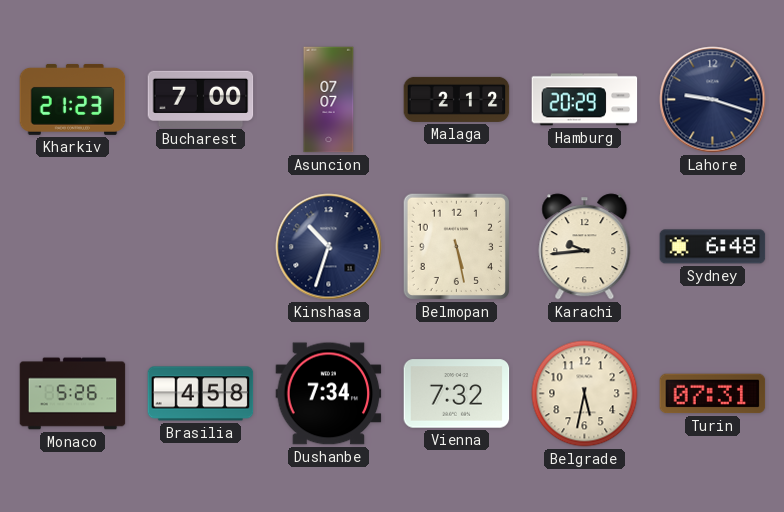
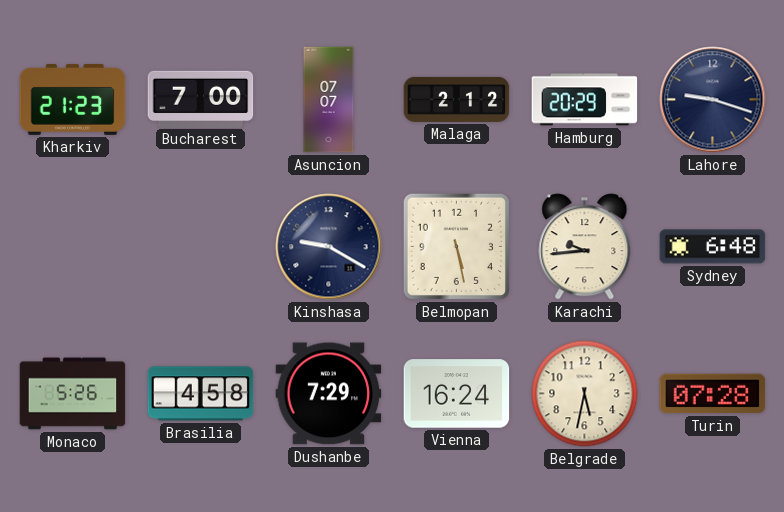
Kinshasa: 10:33 -> 9:20 (329, 247)
Dushanbe: 7:34 -> 7:29 (329, 394)
Vienna: 7:32 -> 16:24 (457, 394)
Turin: 07:31 -> 07:28 (713, 394)
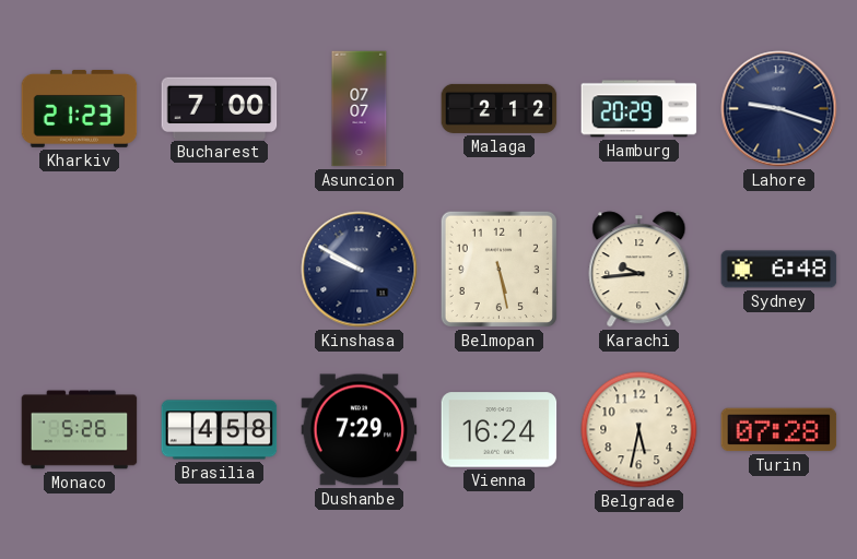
Kinshasa: 9:20 -> 9:50 (360, 270)
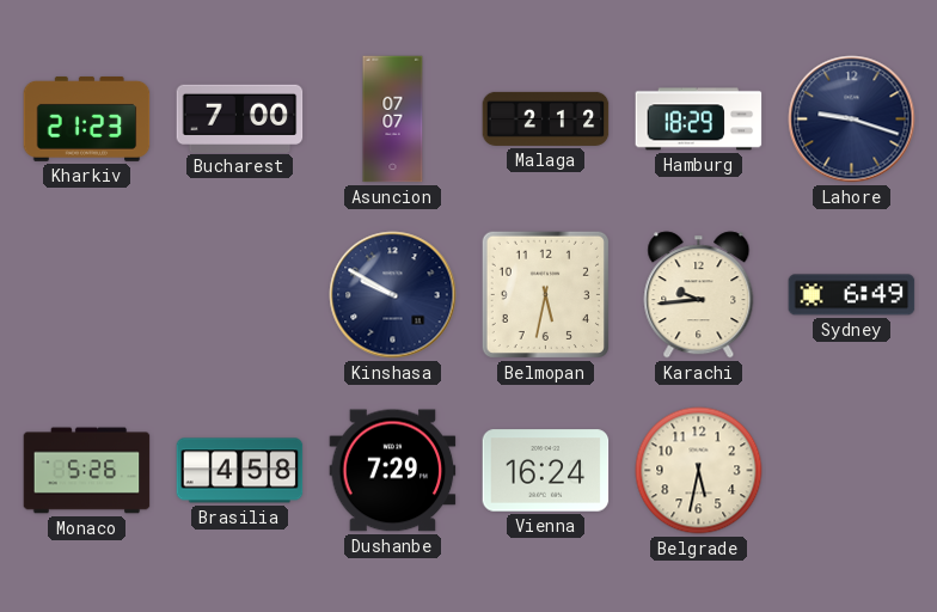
Hamburg: 20:29 -> 18:29 (699, 120)
Belmopan: 5:28 -> 5:32 (545, 294)
Sydney: 6:48 -> 6:49 (852, 295)
Turin: 07:28 -> none (779, 430)
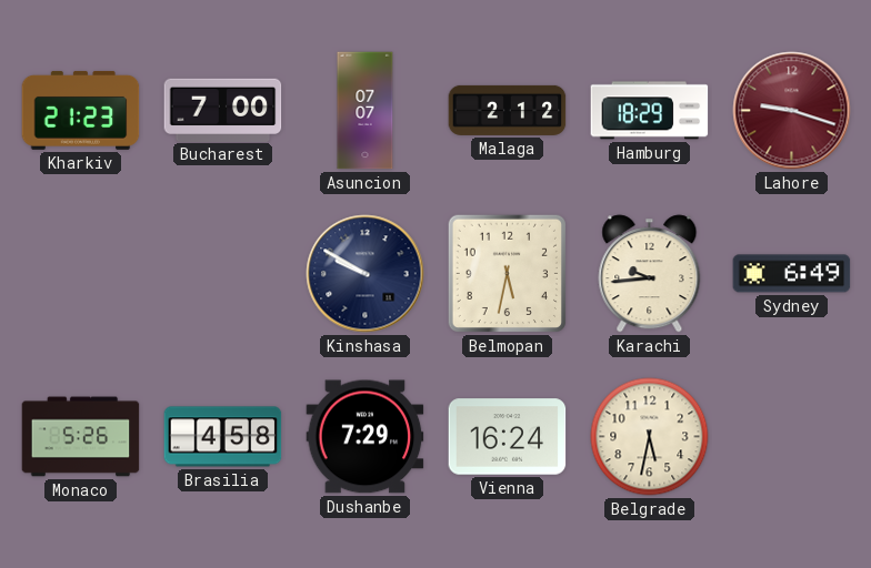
Lahore dial: navy -> burgundy (792, 111)
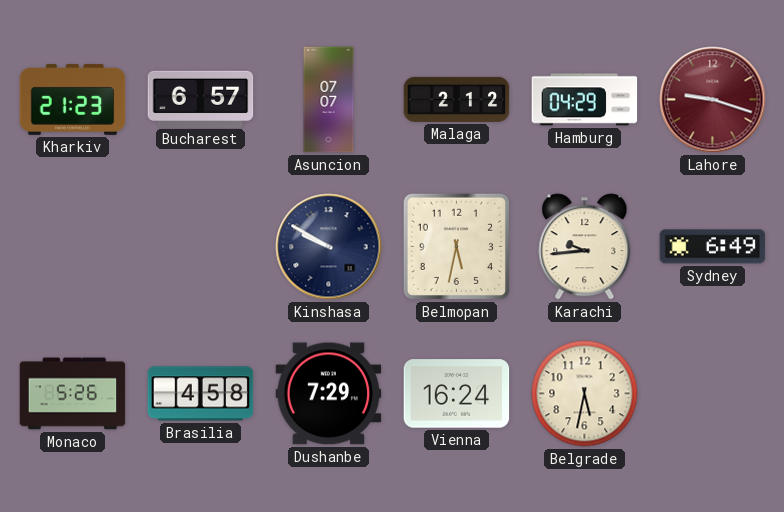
Bucharest: 7:00 -> 6:57 (201, 99)
Hamburg: 18:29 -> 04:29 (585, 100)
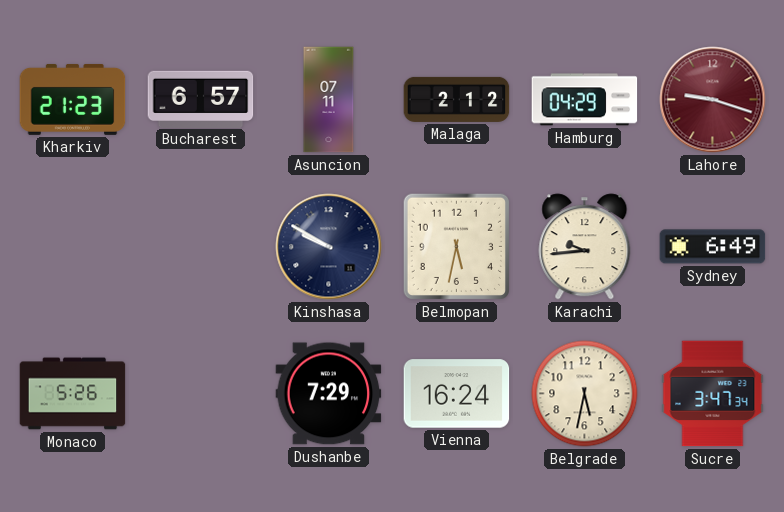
Asuncion: 07:07 -> 07:11 (329, 100)
Brasilia: 4:58 -> none (201, 394)
Sucre: none -> 3:47 (713, 394)
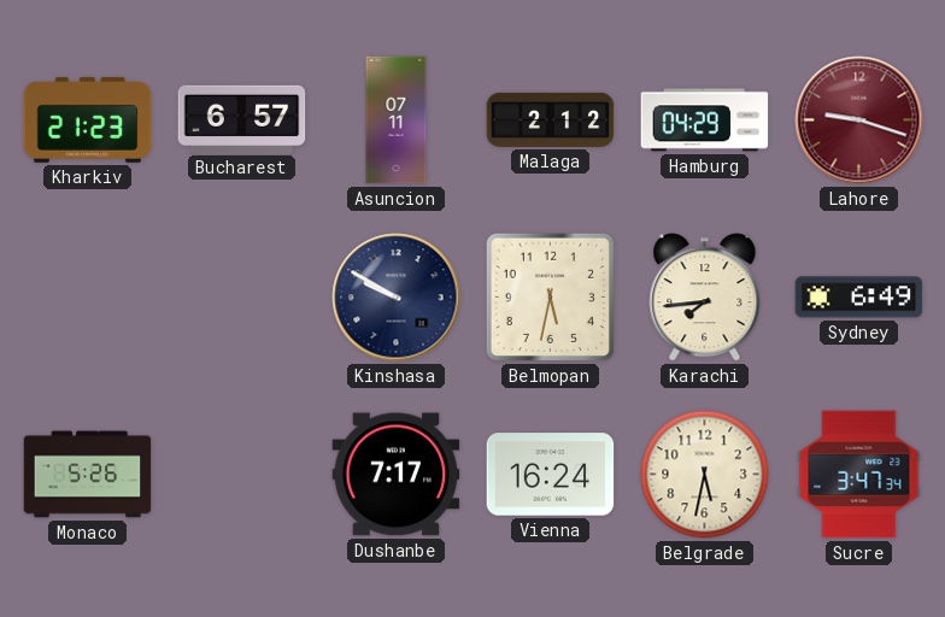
Karachi: 9:44 -> 7:44 (705, 298)
Dushanbe: 7:29 -> 7:17 (397, 475)
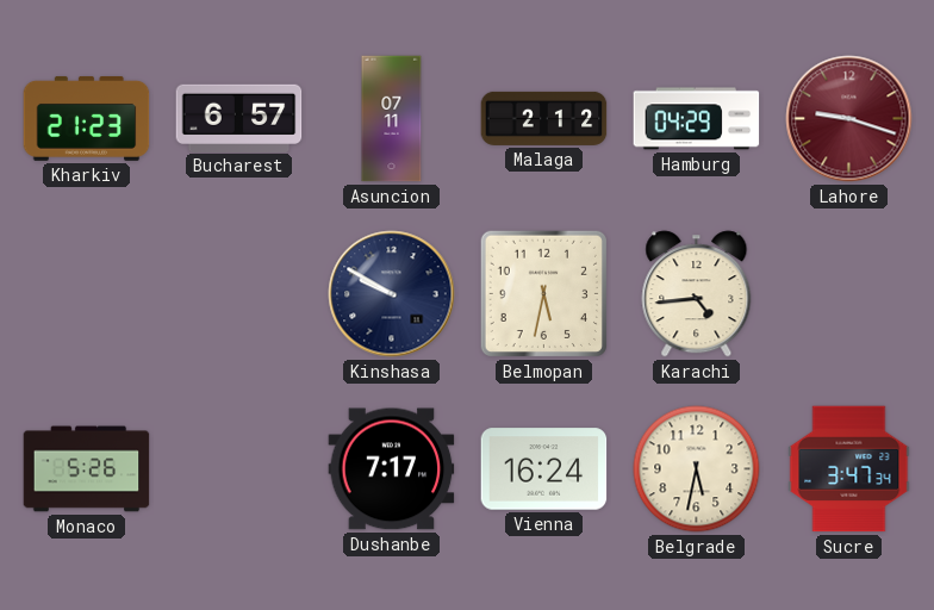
Karachi: 7:44 -> 4:44 (697, 294)
Sydney: 6:49 -> none (859, 298)
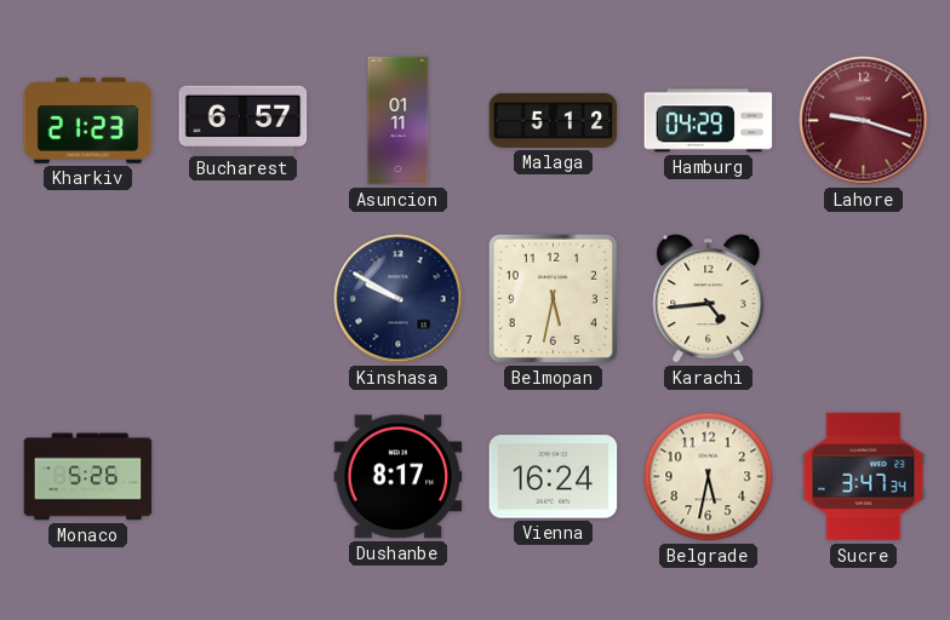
Asuncion: 07:11 -> 01:11 (399, 121)
Malaga: 2:12 -> 5:12 (554, 120)
Dushanbe: 7:17 -> 8:17 (399, 477)
